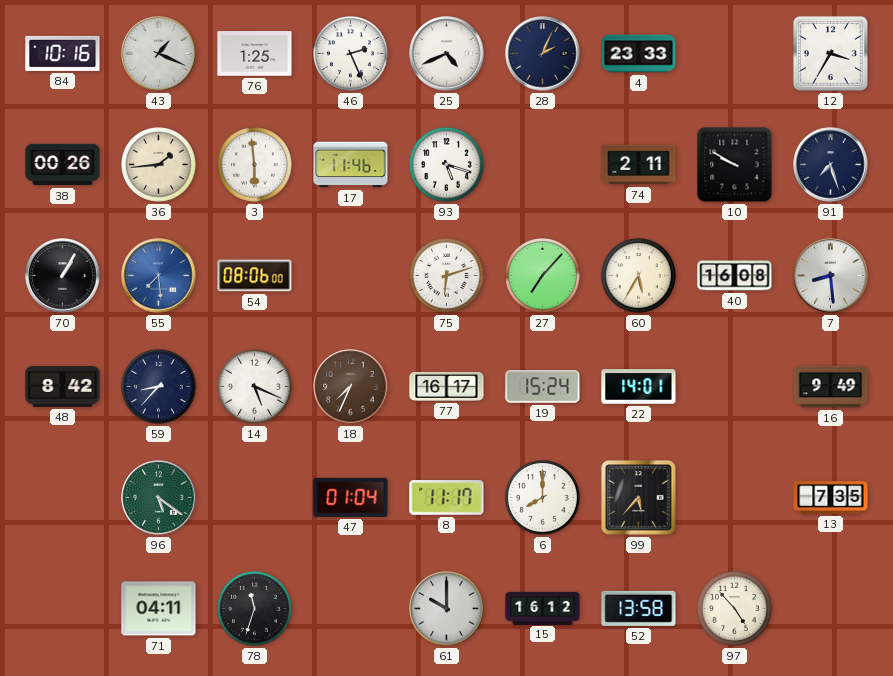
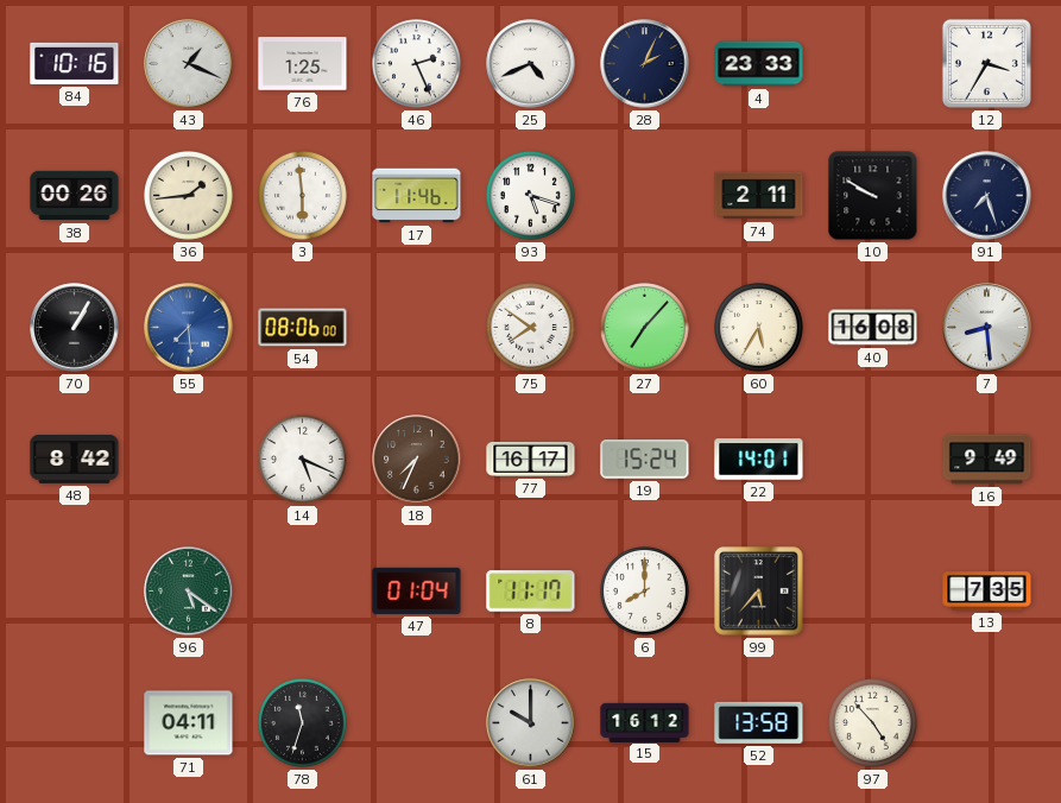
75: 6:12 -> 7:51 (531, 328)
59: 8:37 -> none (159, 387)
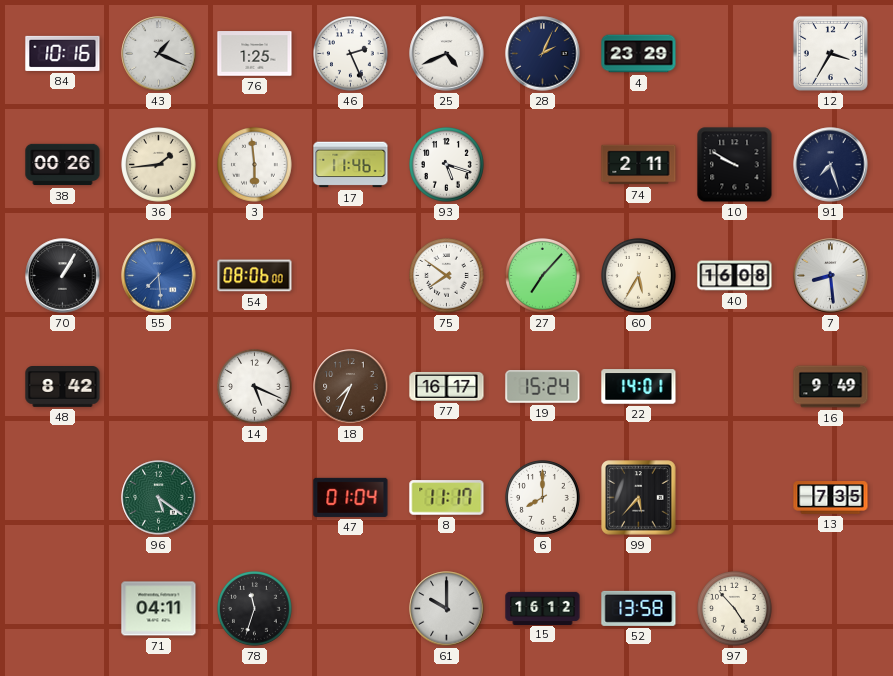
4: 23:33 -> 23:29 (639, 54)
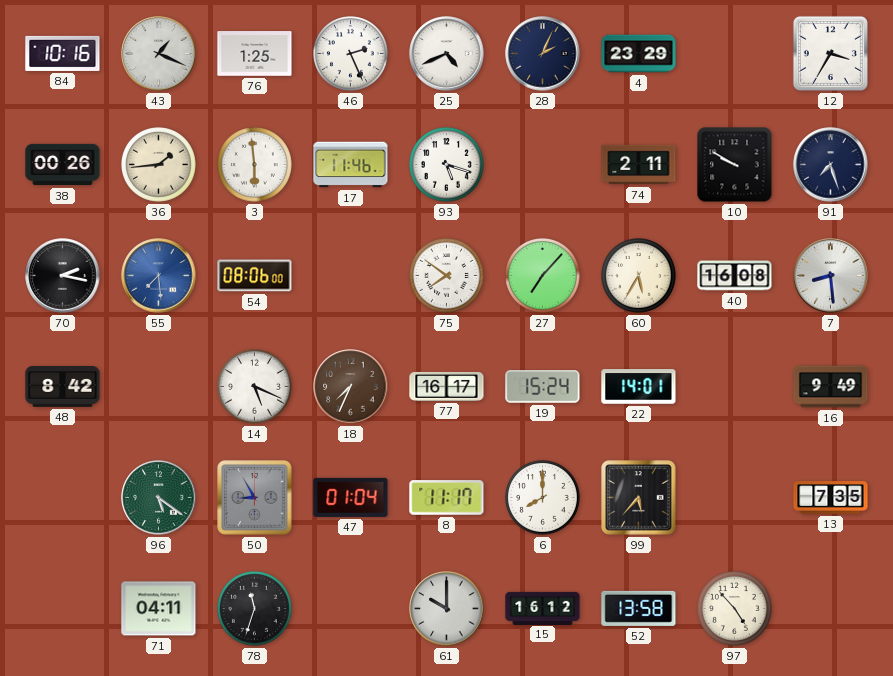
70: 1:05 -> 2:17 (63, 276)
50: none -> 8:55 (255, 498)
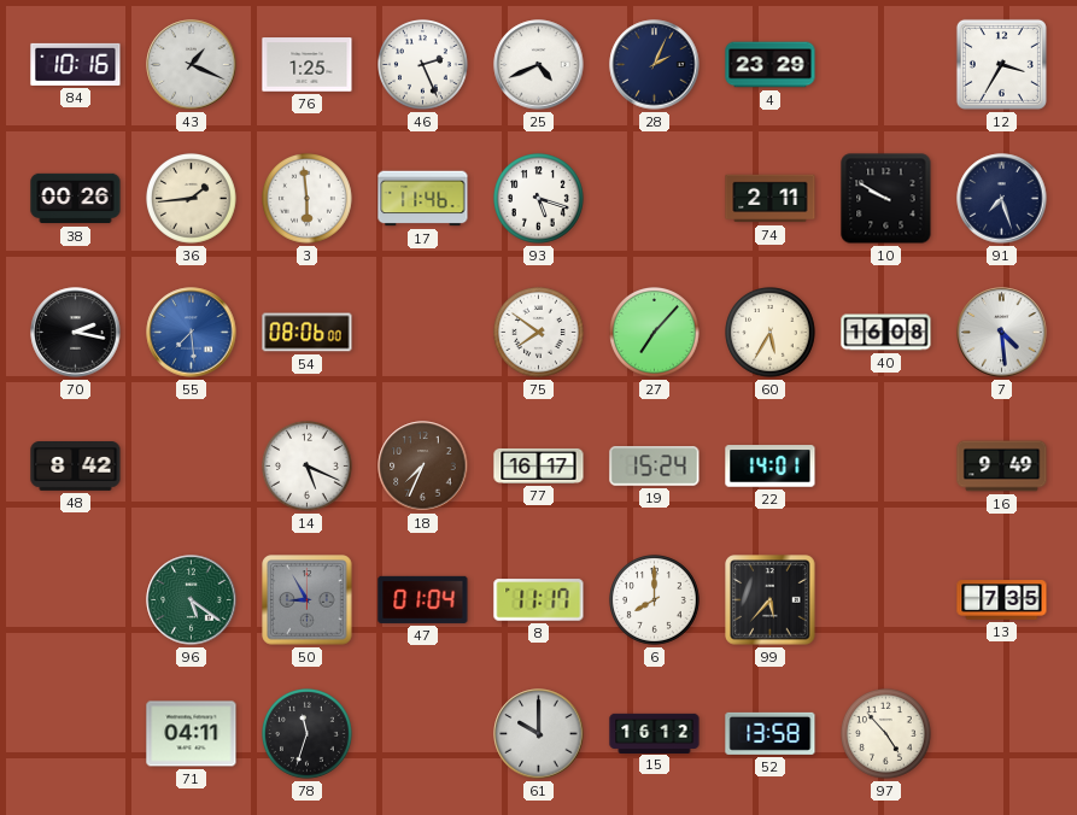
7: 8:29 -> 4:29 (1002, 333)
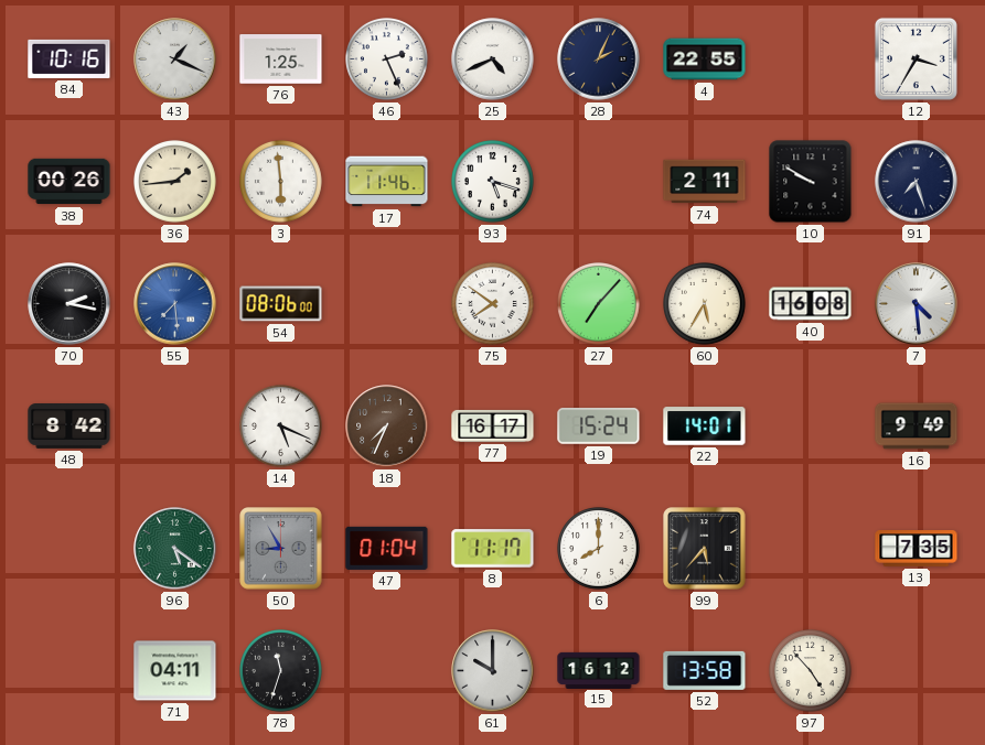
4: 23:29 -> 22:55 (705, 60)
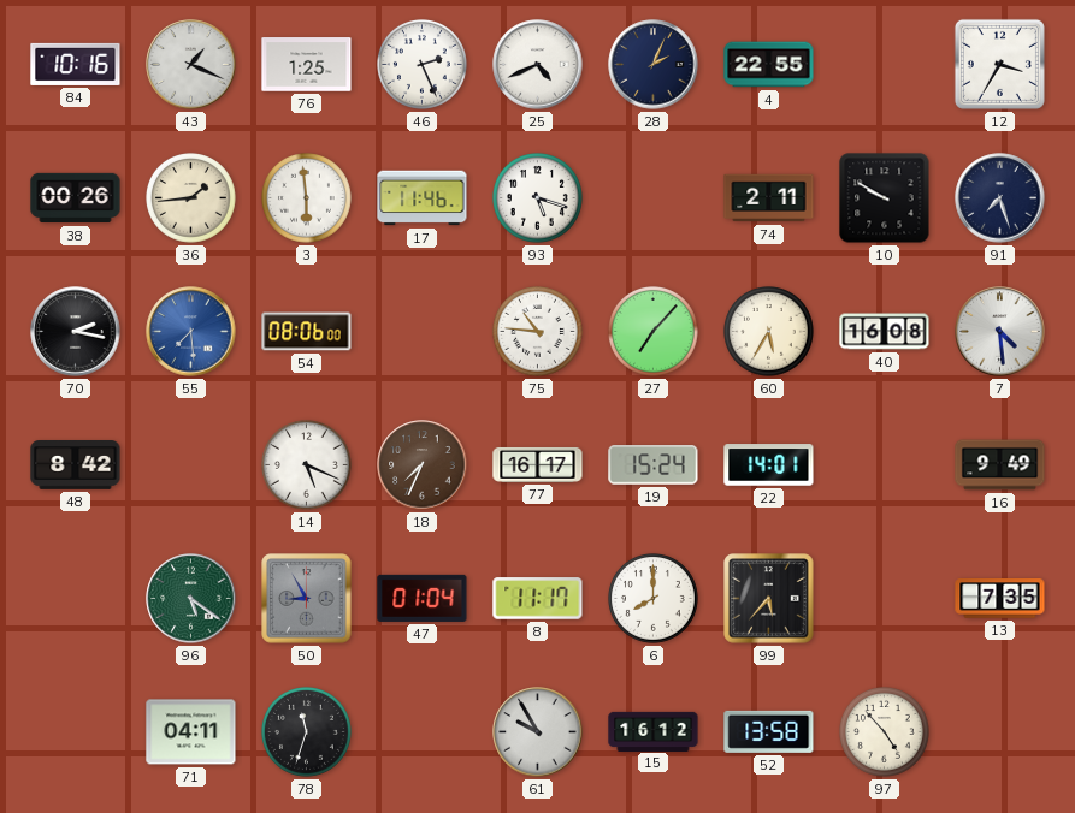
75: 7:51 -> 10:46 (538, 332)
61: 10:00 -> 9:55 (538, 732)
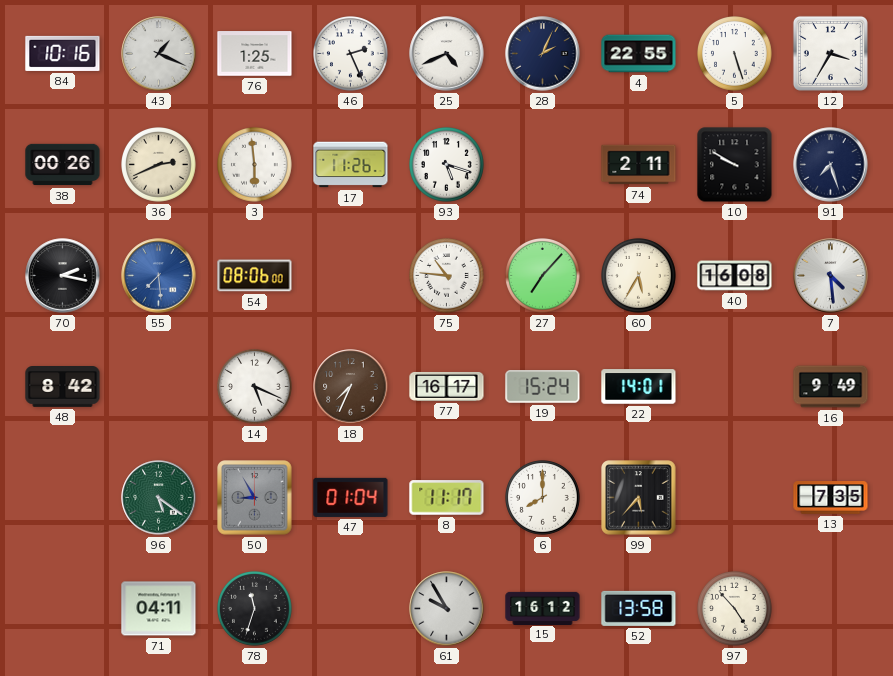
5: none -> 5:27 (735, 54)
36: 1:44 -> 2:41 (159, 165)
17: 11:46 -> 11:26 (351, 165)
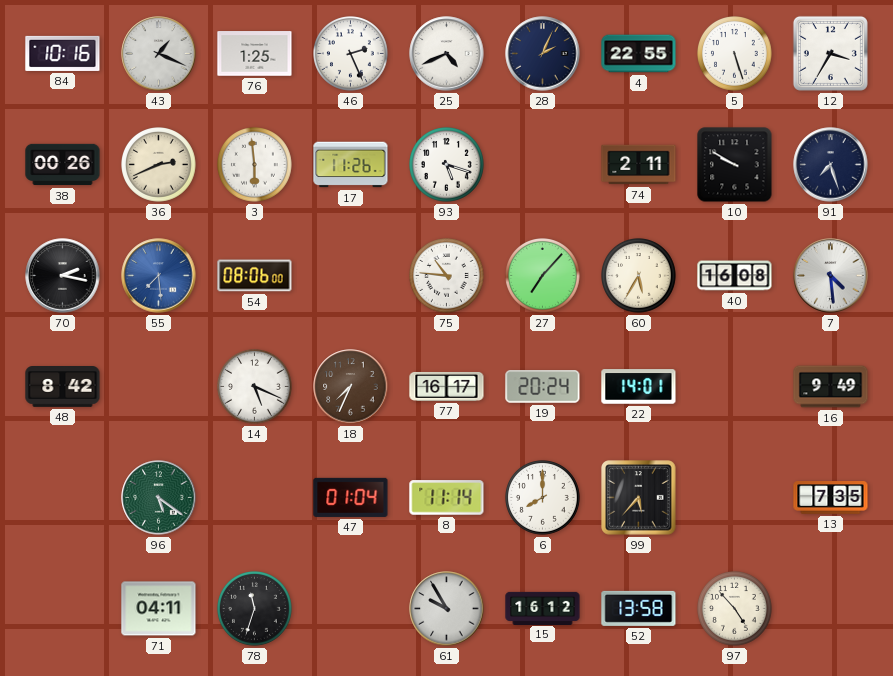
19: 15:24 -> 20:24 (543, 387)
50: 8:55 -> none (255, 498)
8: 11:17 -> 11:14 (447, 498)
